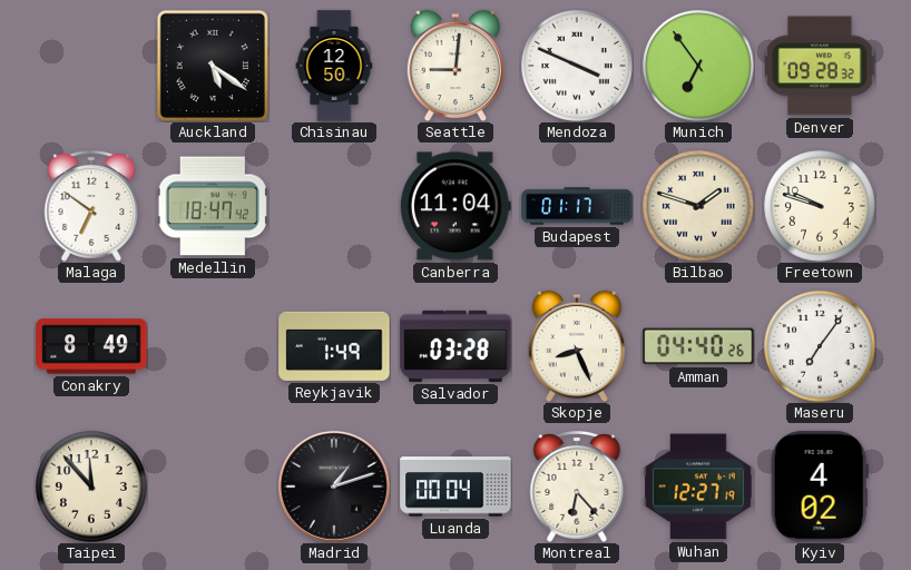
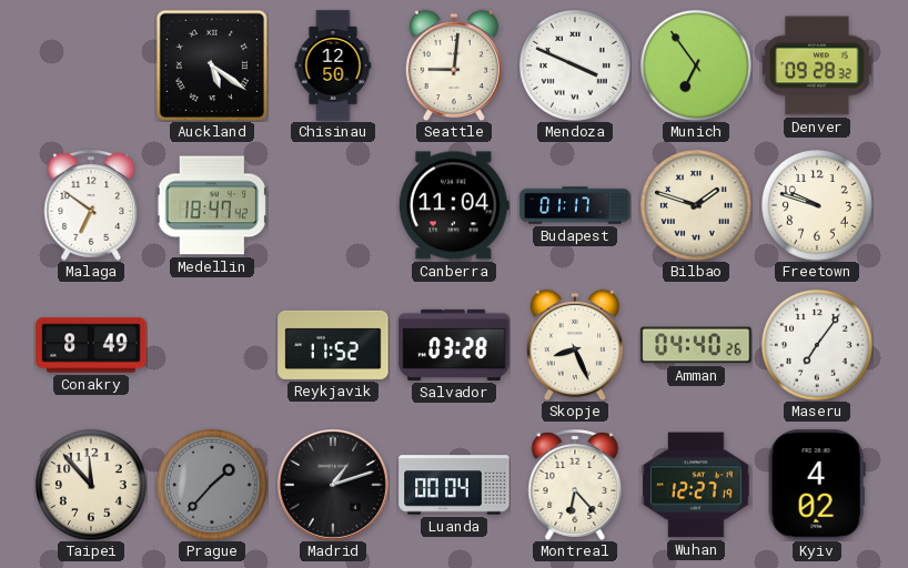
Reykjavik: 1:49 -> 11:52 (333, 345)
Prague: none -> 1:37 (212, 485)
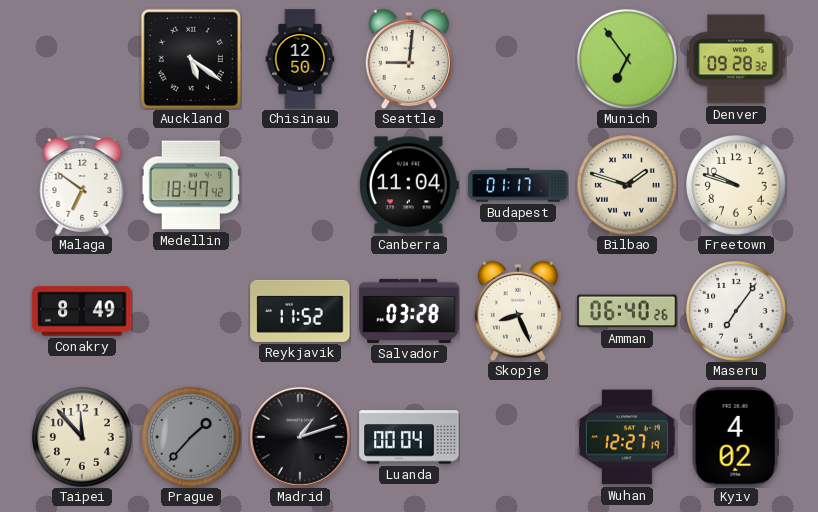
Mendoza: 3:49 -> none (575, 65)
Amman: 04:40 -> 06:40 (627, 311)
Montreal: 6:23 -> none (575, 486)
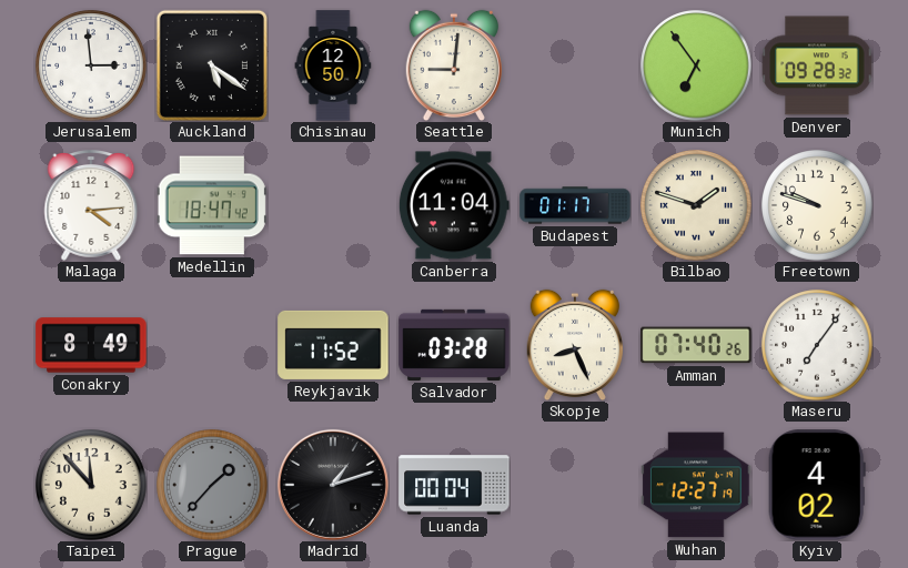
Jerusalem: none -> 2:59 (91, 65)
Malaga: 6:51 -> 4:14 (91, 206)
Amman: 06:40 -> 07:40 (696, 345)
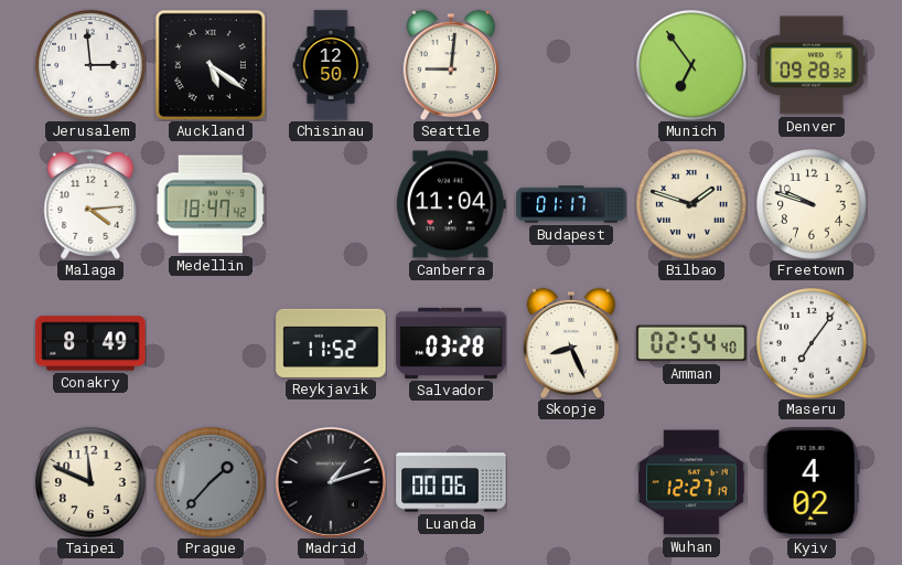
Amman: 07:40 -> 02:54 (691, 343)
Taipei: 11:53 -> 11:49 (90, 482)
Luanda: 00:04 -> 00:06 (451, 482)
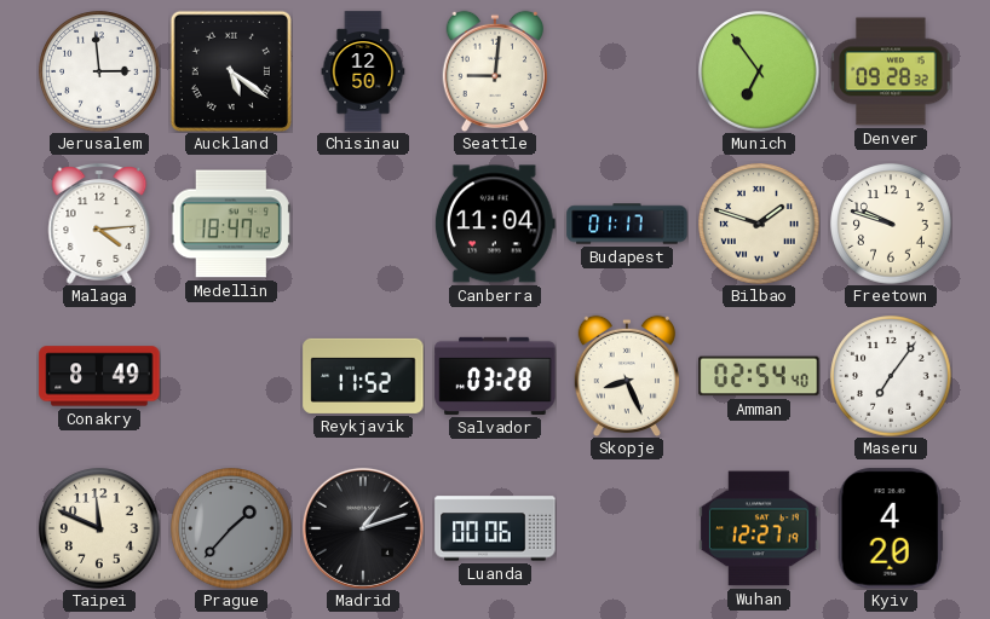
Kyiv: 4:02 -> 4:20 (891, 528)
